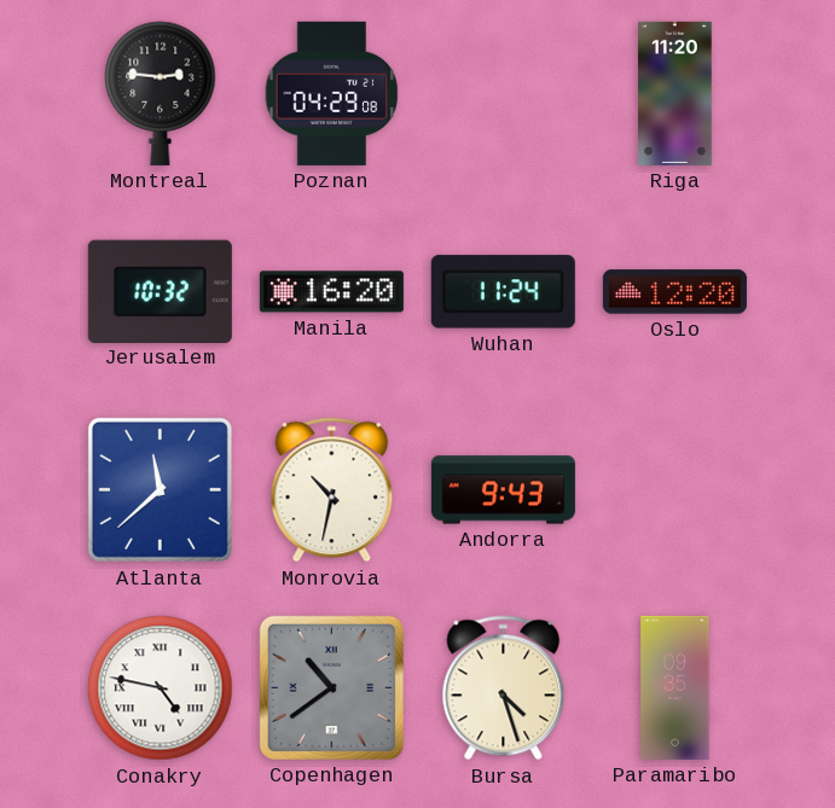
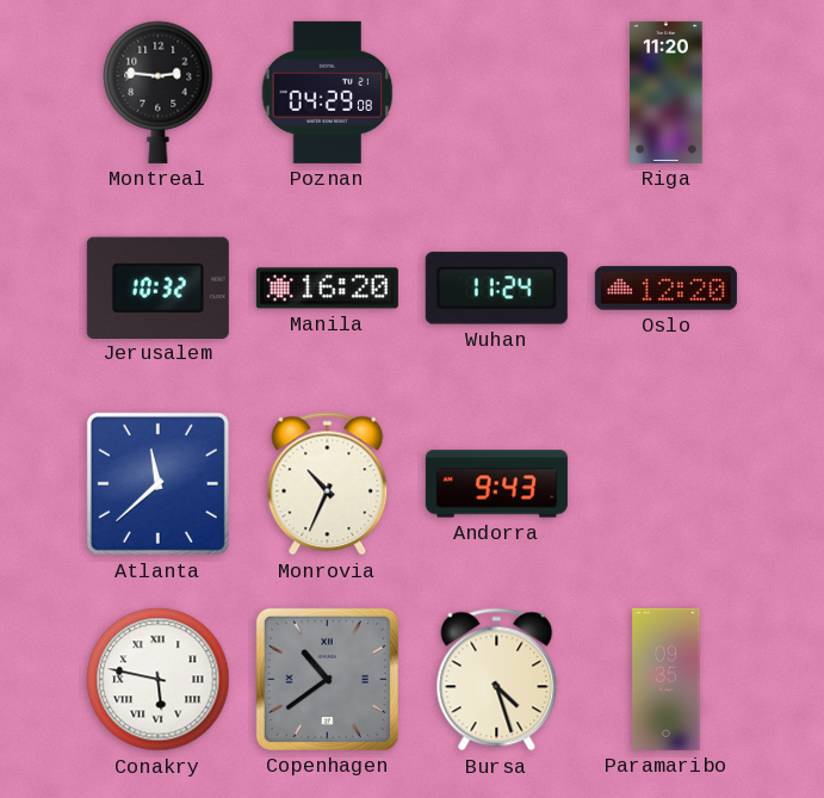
Monrovia: 10:32 -> 10:34 (328, 484)
Conakry: 4:47 -> 5:47 (159, 680)
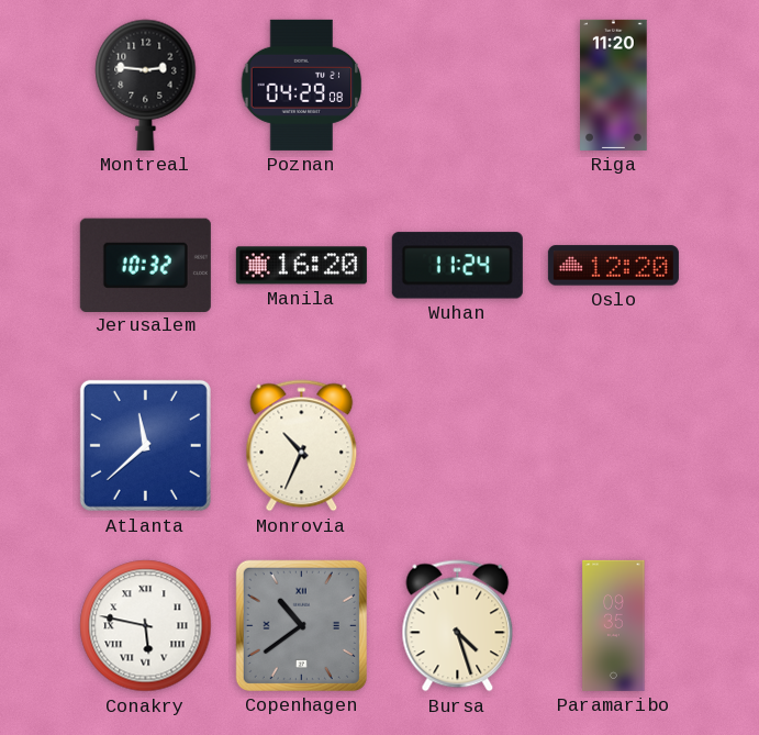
Andorra: 9:43 -> none (496, 484)
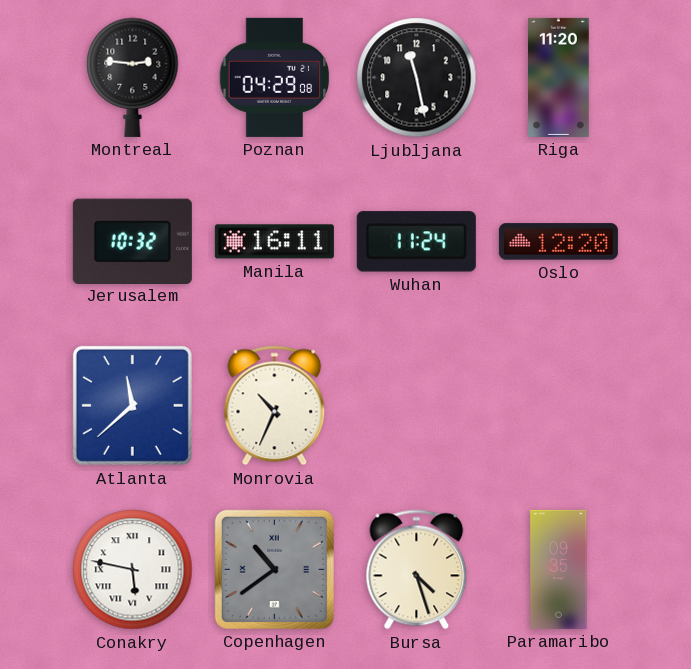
Ljubljana: none -> 11:28 (417, 78)
Manila: 16:20 -> 16:11 (274, 242)
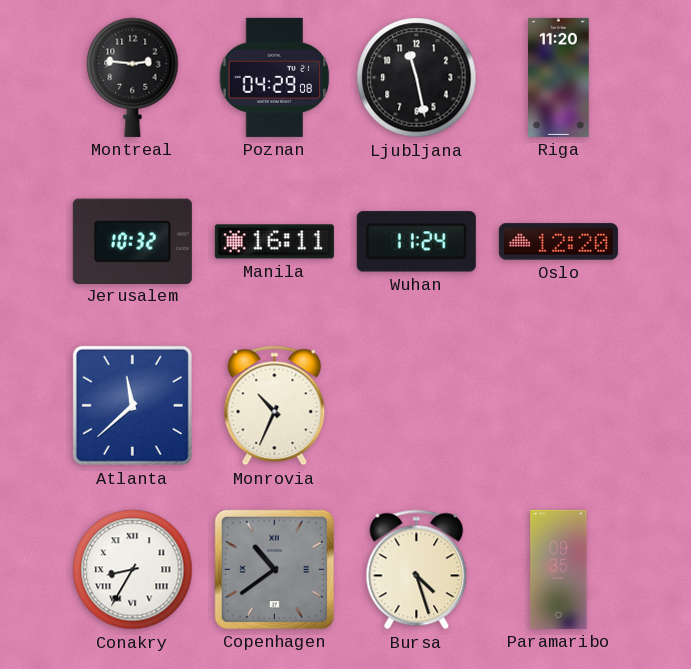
Conakry: 5:47 -> 8:35 (133, 570)
